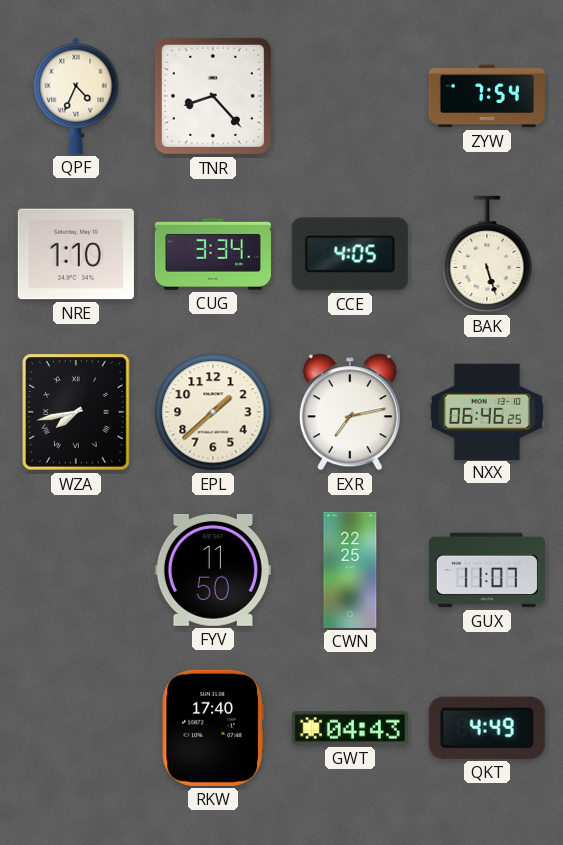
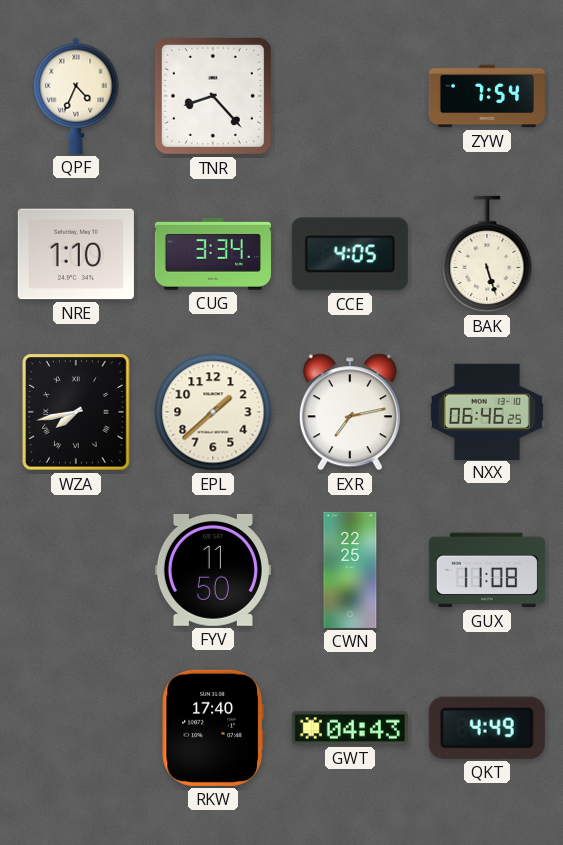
GUX: 11:07 -> 11:08 (487, 570)
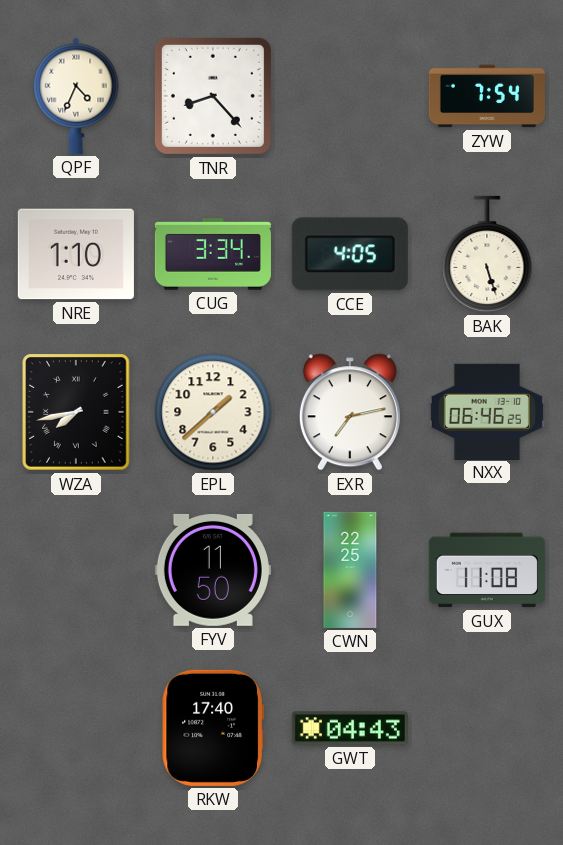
QKT: 4:49 -> none (487, 728)
